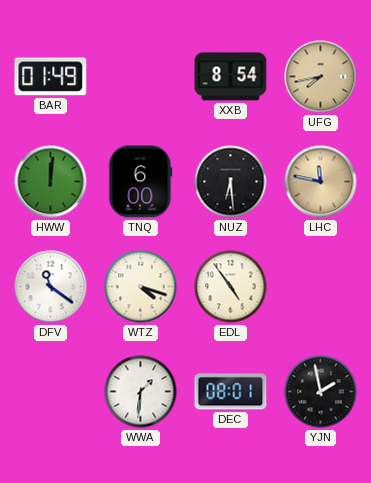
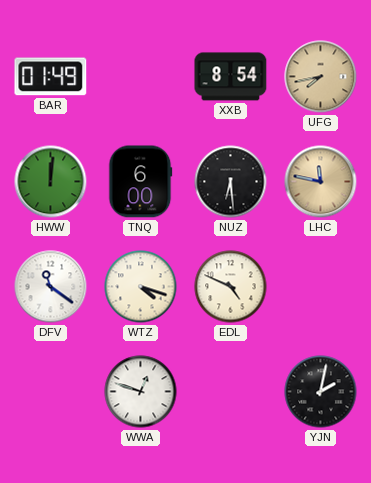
EDL: 4:54 -> 4:49 (231, 287)
WWA: 1:31 -> 12:48 (141, 392)
DEC: 08:01 -> none (231, 392)
YJN: 1:58 -> 2:02 (321, 392)
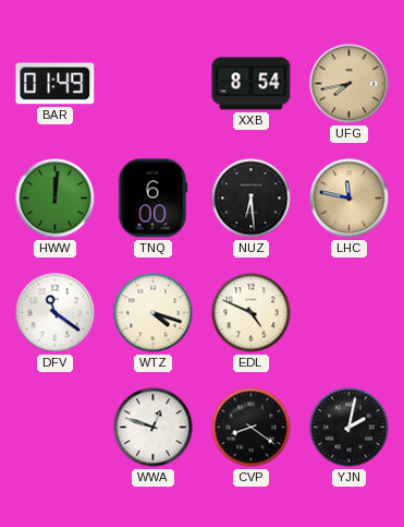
CVP: none -> 8:21 (252, 428)
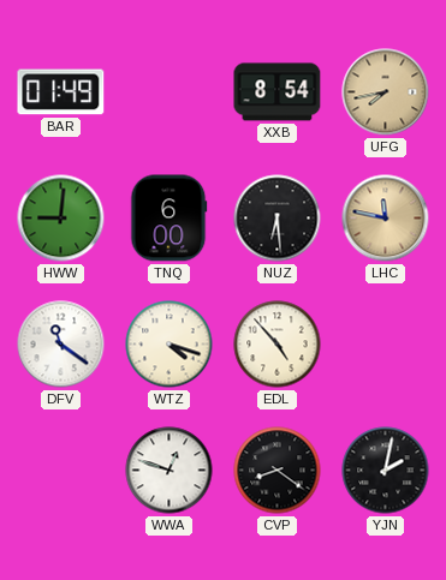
HWW: 12:01 -> 9:01 (61, 219)
EDL: 4:49 -> 4:53 (278, 345)
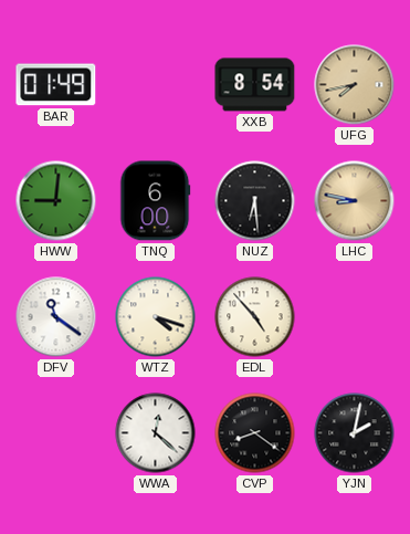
LHC: 11:47 -> 8:47 (355, 201)
WWA: 12:48 -> 12:22 (156, 433)
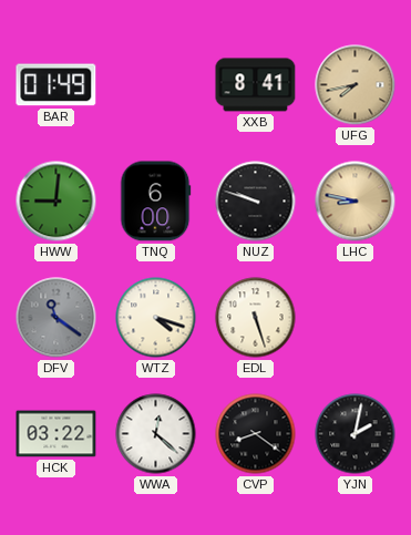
XXB: 8:54 -> 8:41 (256, 85)
NUZ: 6:29 -> 9:48 (256, 202)
DFV dial: white -> grey (56, 318)
EDL: 4:53 -> 5:27 (256, 318)
HCK: none -> 03:22 (56, 434)
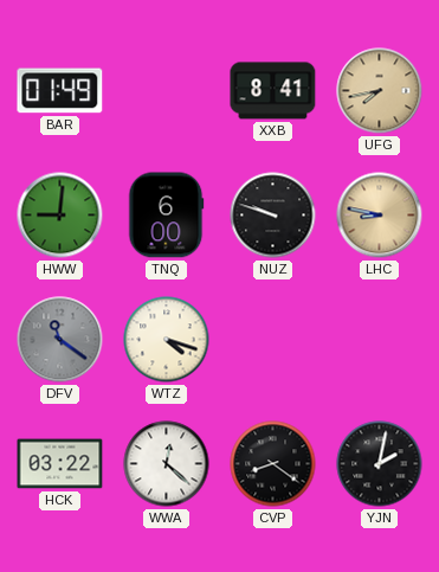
EDL: 5:27 -> none (256, 318)
